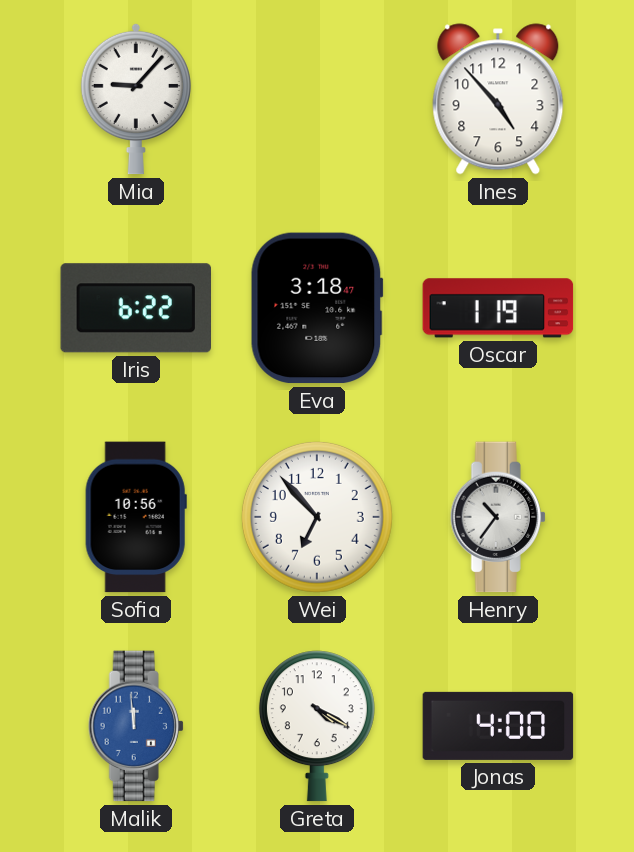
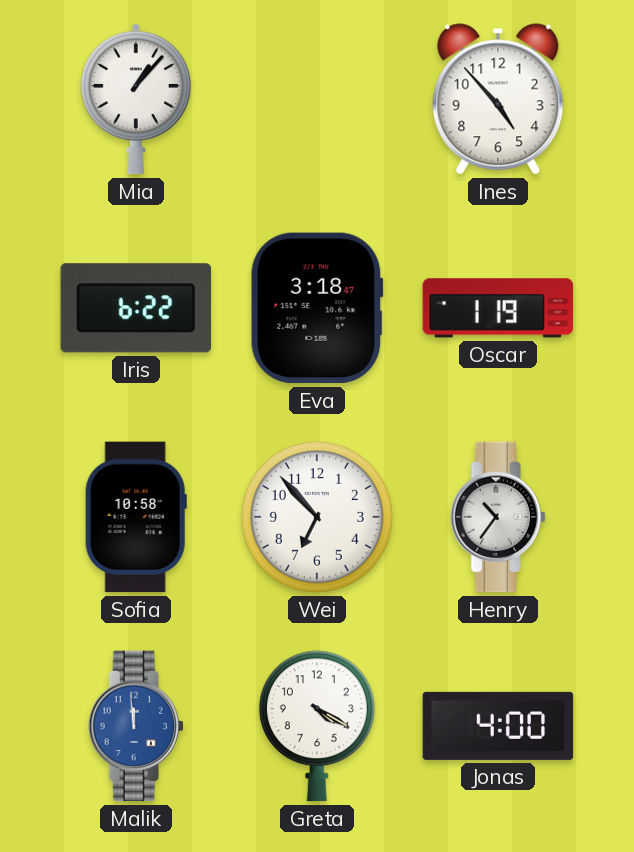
Mia: 9:07 -> 1:07 (136, 99)
Sofia: 10:56 -> 10:58 (136, 517)
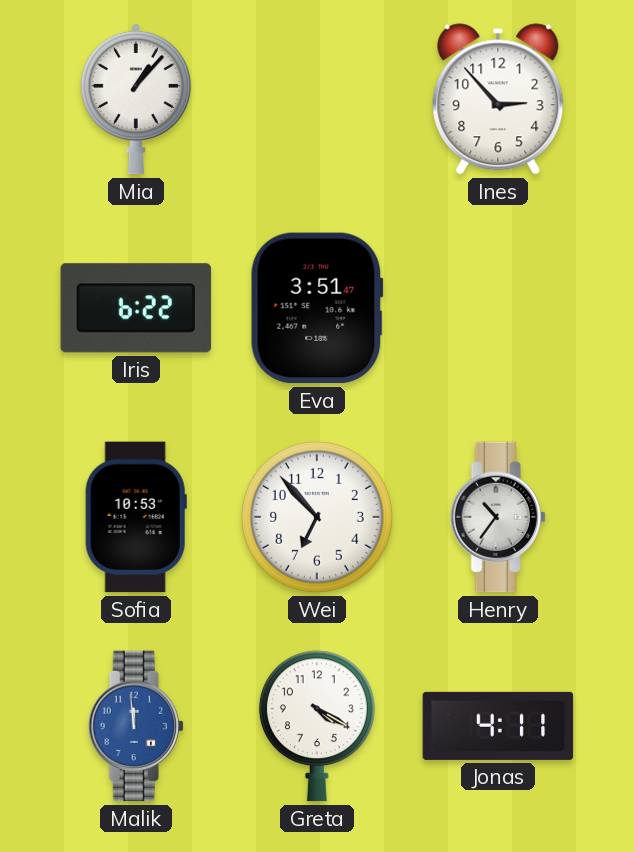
Ines: 4:53 -> 2:53 (498, 99)
Eva: 3:18 -> 3:51 (317, 308)
Oscar: 1:19 -> none (498, 308)
Sofia: 10:58 -> 10:53 (136, 517)
Jonas: 4:00 -> 4:11 (498, 726)
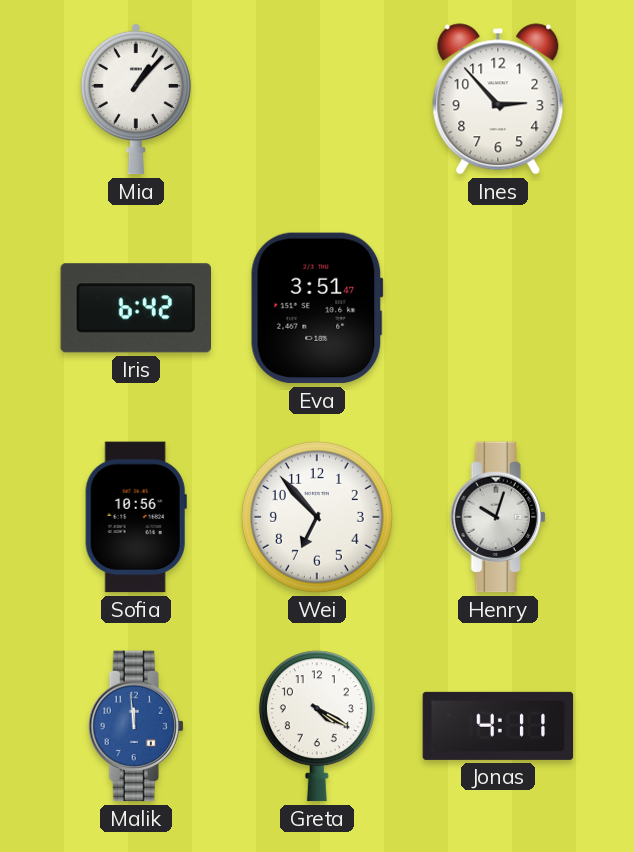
Iris: 6:22 -> 6:42 (135, 308)
Sofia: 10:53 -> 10:56 (136, 517)
Henry: 10:36 -> 10:03 (498, 517)
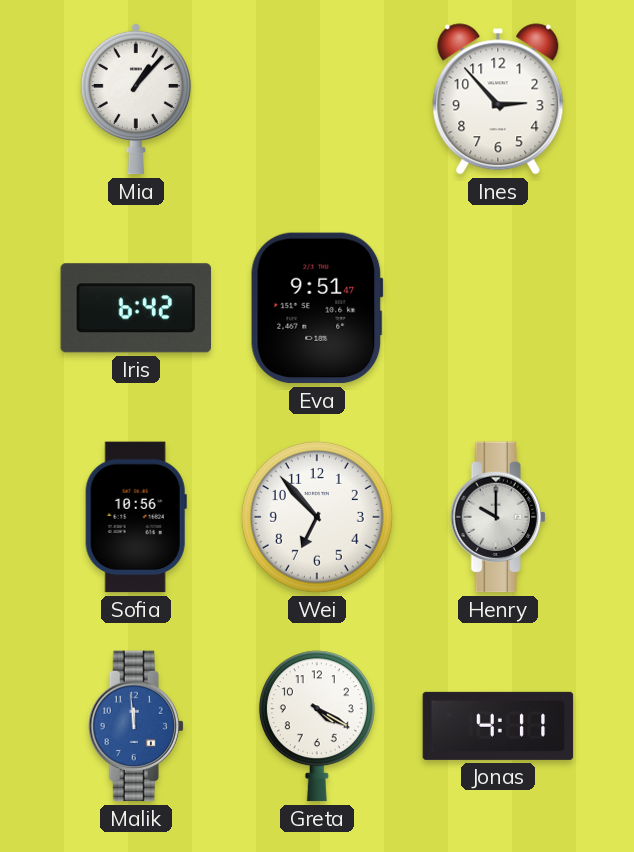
Eva: 3:51 -> 9:51 (317, 308)
Henry: 10:03 -> 10:00 (498, 517)
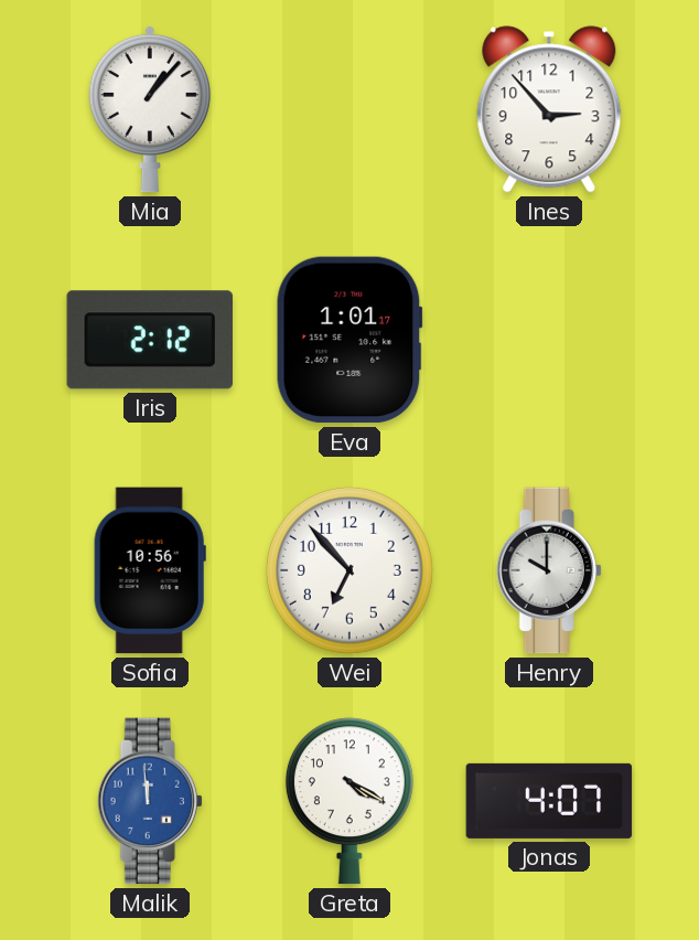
Iris: 6:42 -> 2:12 (149, 340)
Eva: 9:51 -> 1:01 (349, 340)
Jonas: 4:11 -> 4:07 (549, 801)
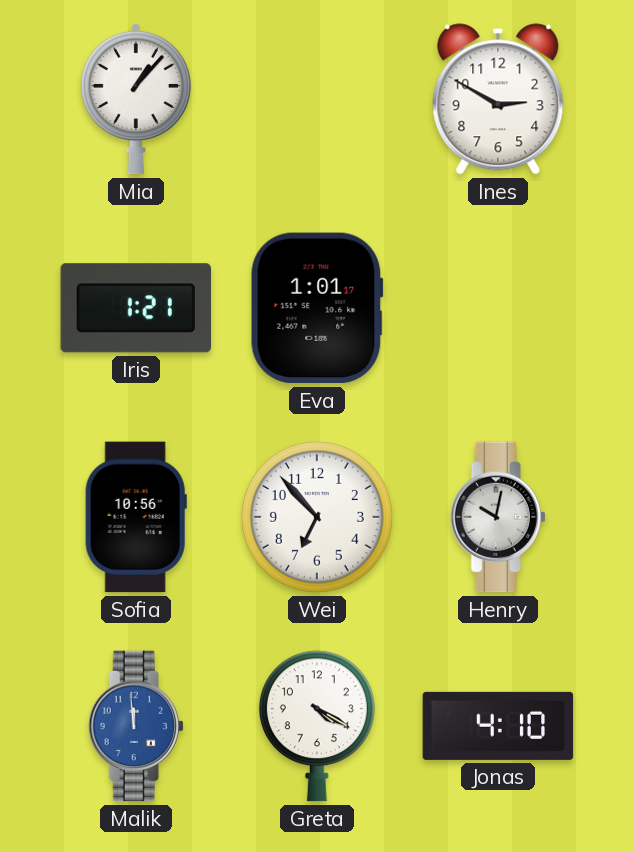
Ines: 2:53 -> 2:50 (498, 99)
Iris: 2:12 -> 1:21 (135, 308)
Henry: 10:00 -> 10:02 (498, 517)
Jonas: 4:07 -> 4:10 (498, 726)
